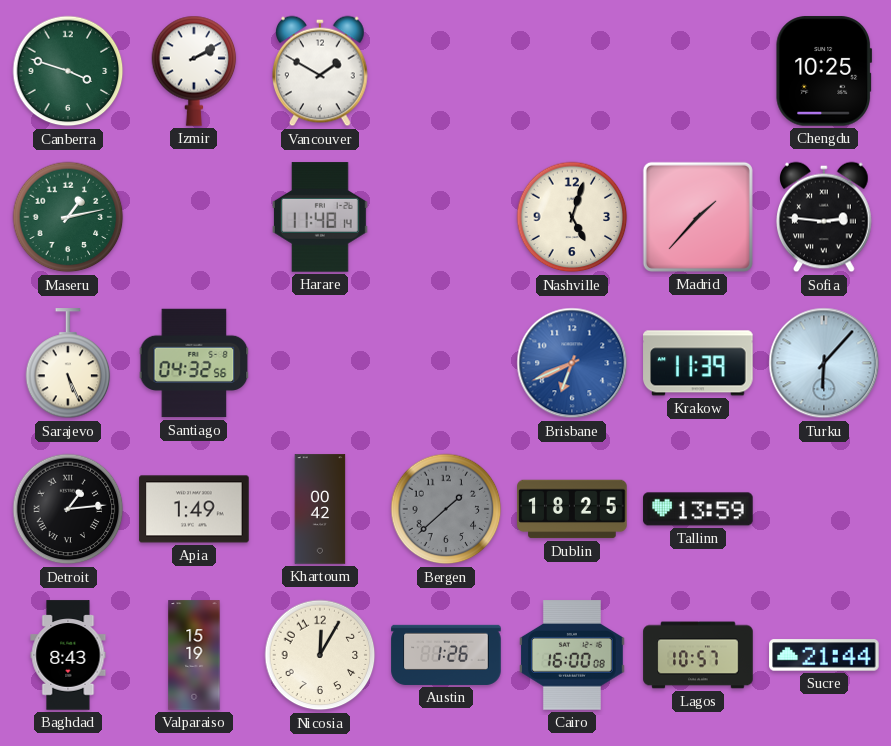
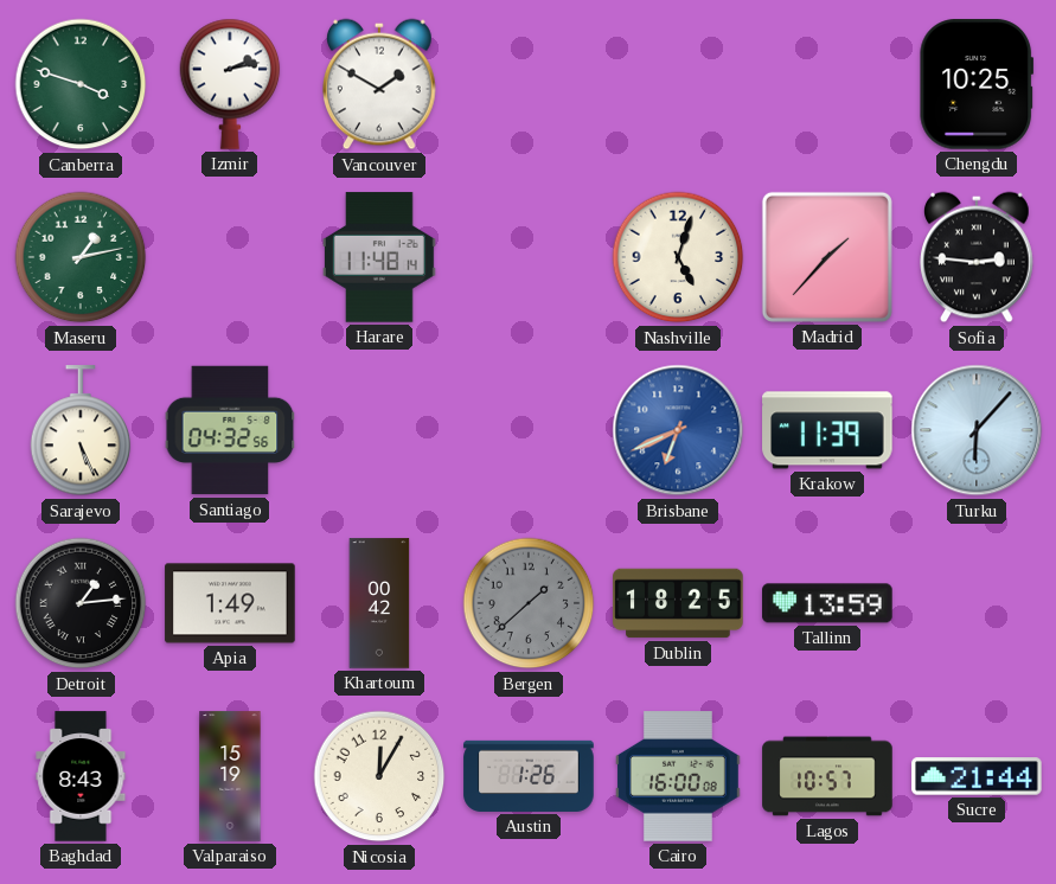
Izmir: 2:10 -> 2:13 (230, 84)
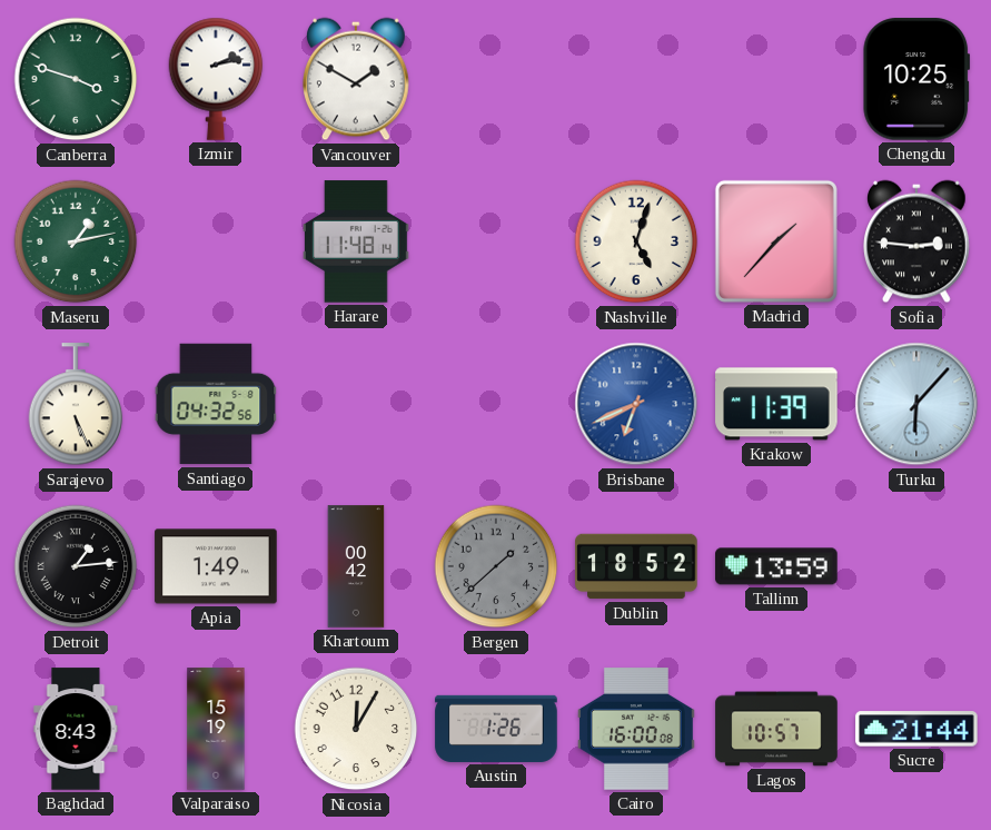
Dublin: 18:25 -> 18:52 (636, 566)
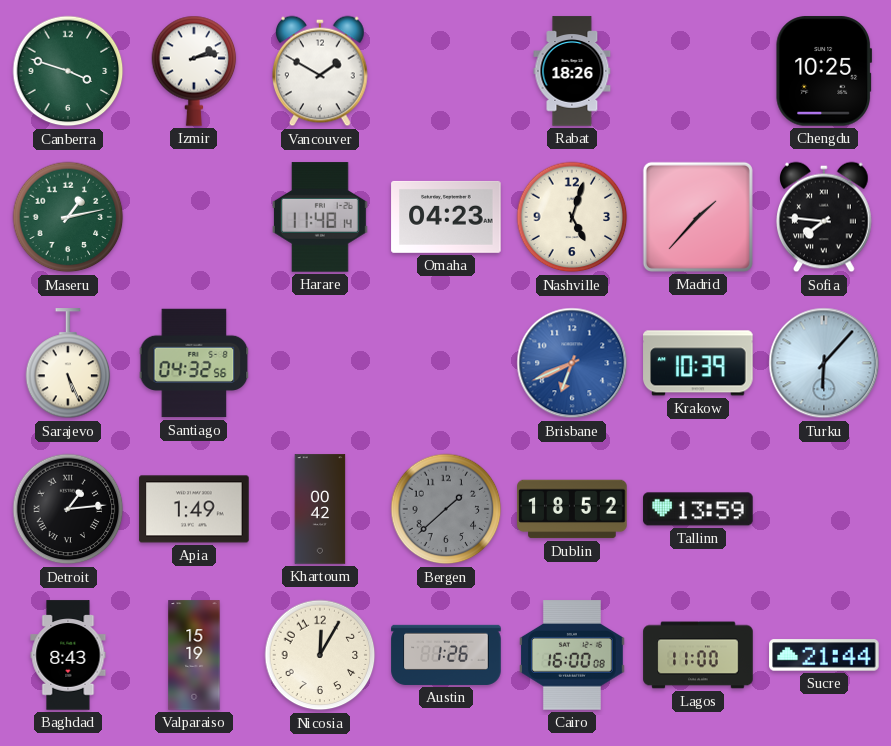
Rabat: none -> 18:26 (572, 71)
Omaha: none -> 04:23 (446, 217)
Sofia: 2:46 -> 7:46 (825, 217)
Krakow: 11:39 -> 10:39 (698, 363)
Lagos: 10:57 -> 11:00 (698, 655)
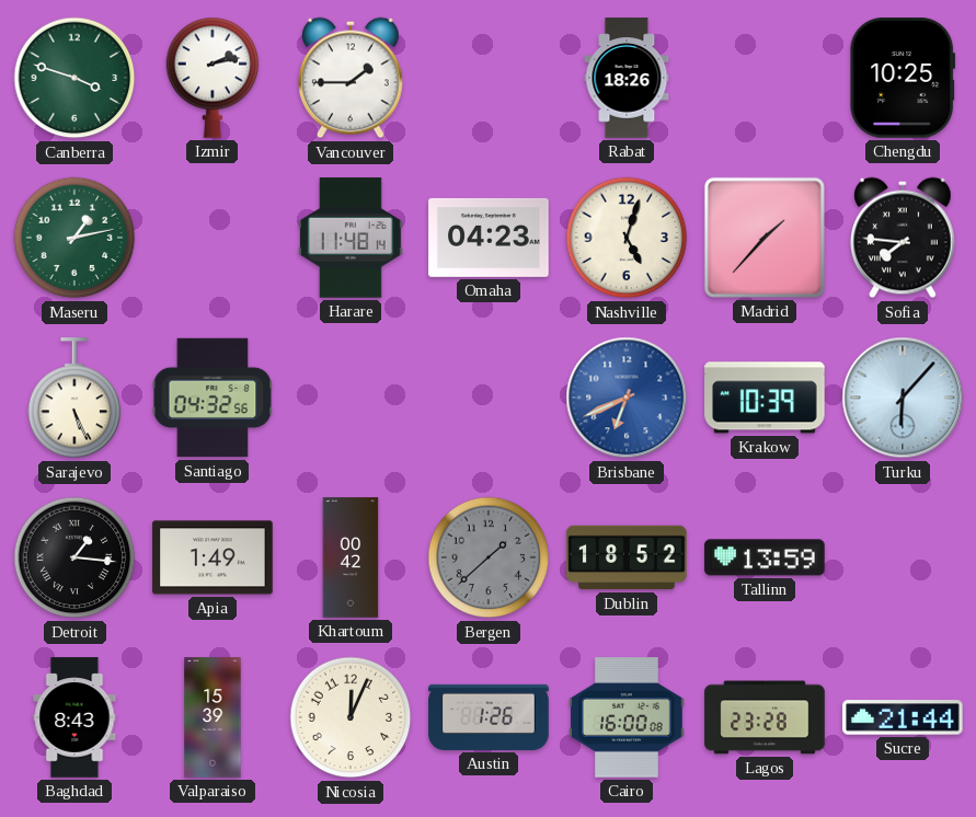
Vancouver: 1:50 -> 1:45 (352, 78)
Detroit: 1:14 -> 1:16 (74, 557)
Valparaiso: 15:19 -> 15:39 (213, 717)
Nicosia: 12:05 -> 12:04 (351, 717)
Lagos: 11:00 -> 23:28 (765, 717)
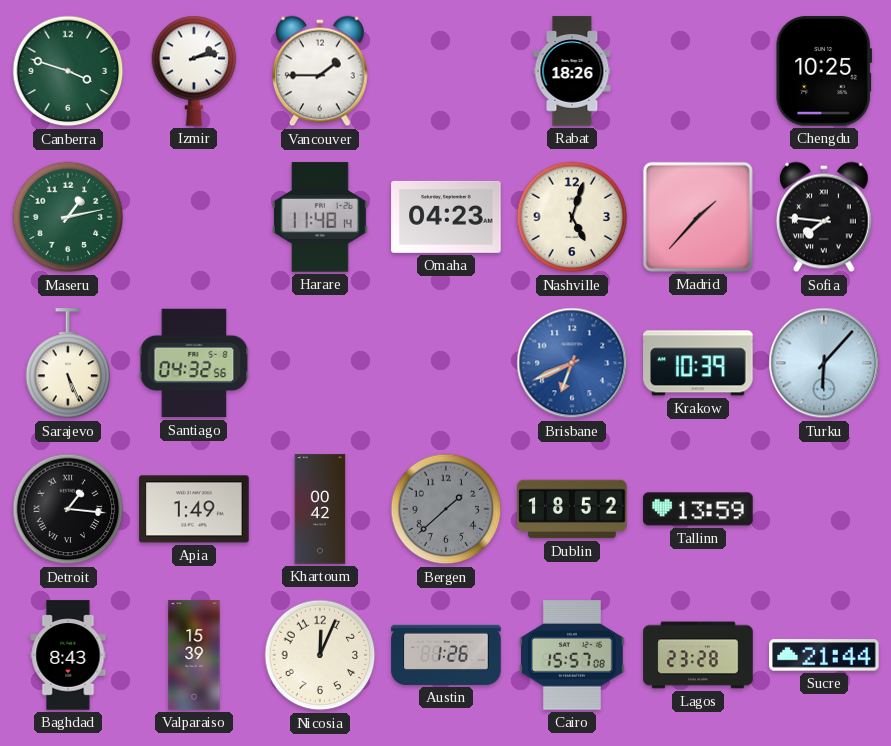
Cairo: 16:00 -> 15:57 (572, 655)
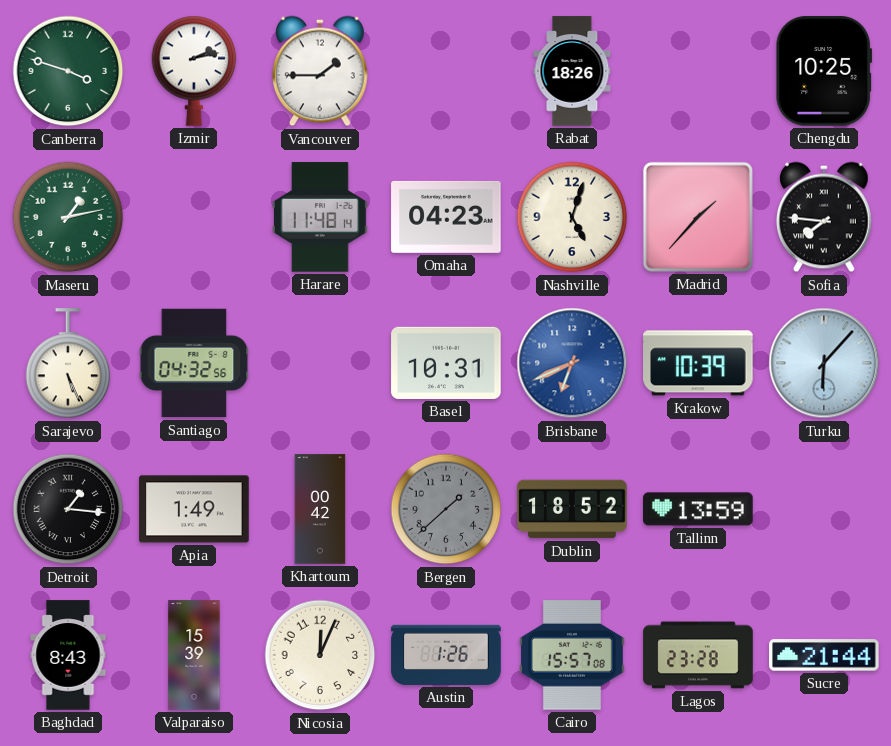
Basel: none -> 10:31 (446, 363)
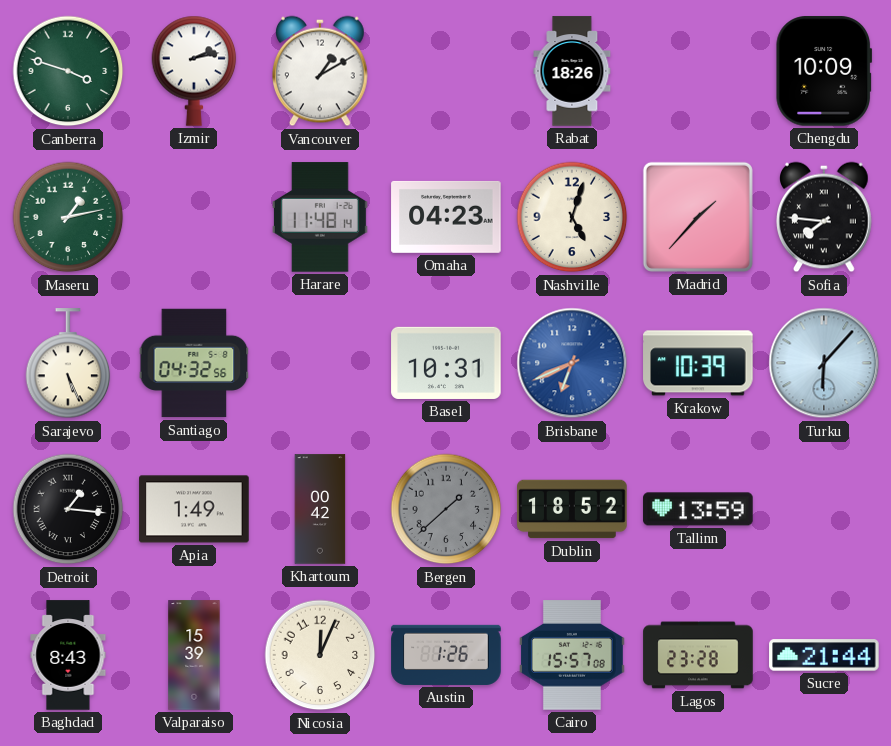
Vancouver: 1:45 -> 1:10 (321, 71)
Chengdu: 10:25 -> 10:09 (824, 71)
